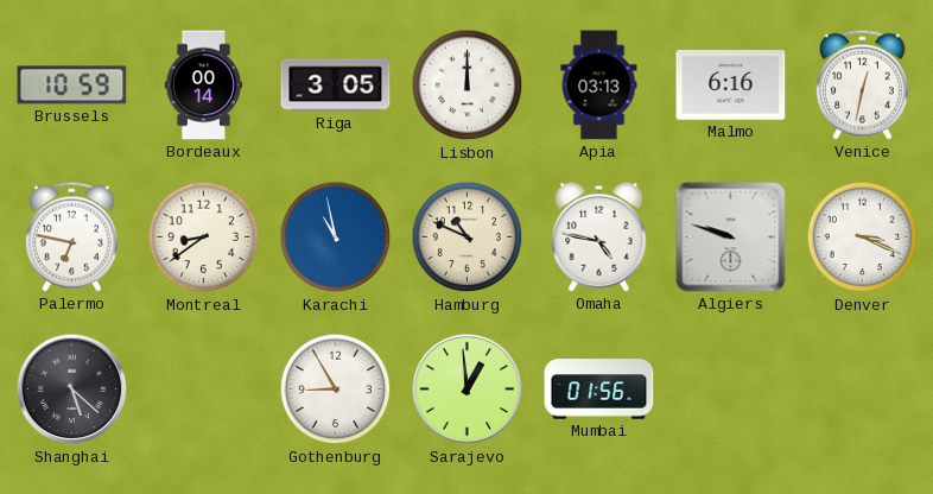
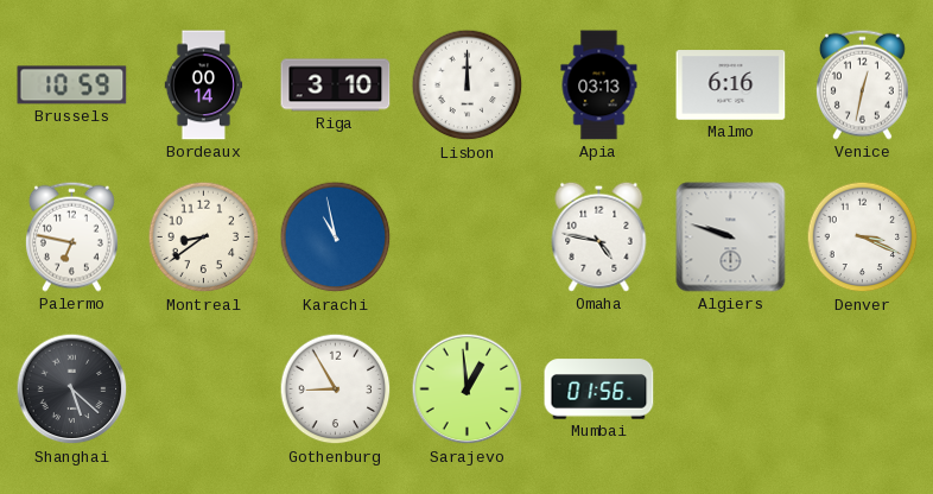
Riga: 3:05 -> 3:10 (336, 85)
Hamburg: 10:49 -> none (468, 237)
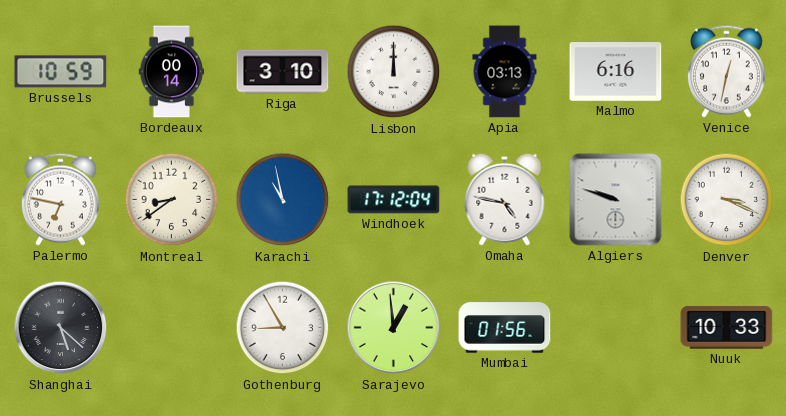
Windhoek: none -> 17:12 (394, 200)
Nuuk: none -> 10:33 (727, 328)
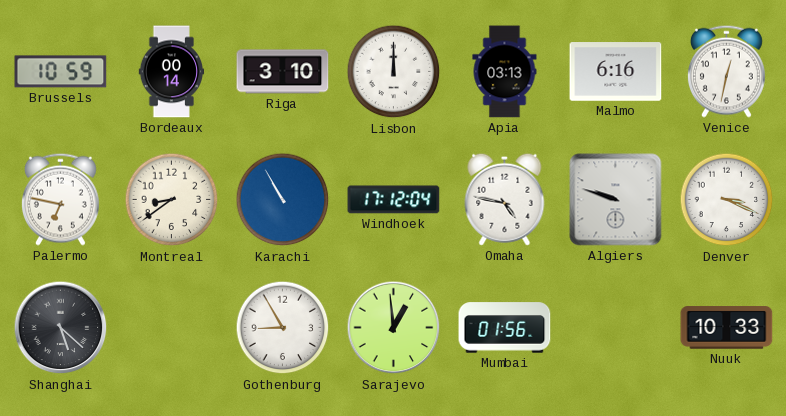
Karachi: 10:58 -> 10:55 (283, 200)
